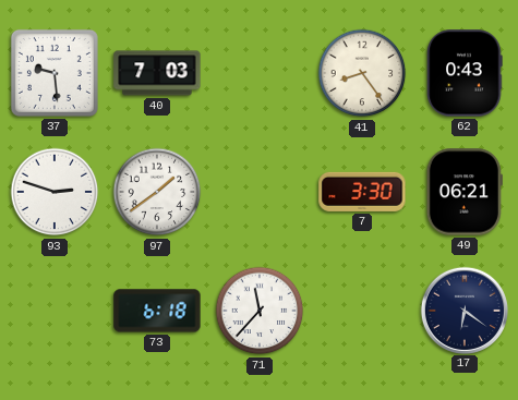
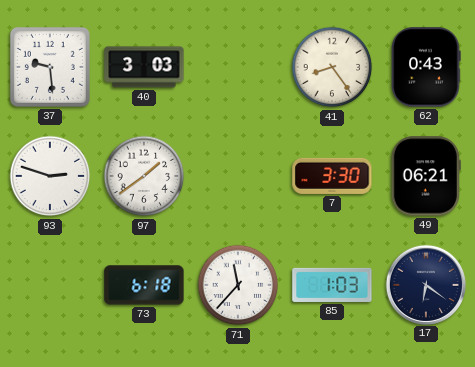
40: 7:03 -> 3:03 (144, 67)
85: none -> 1:03 (332, 285)
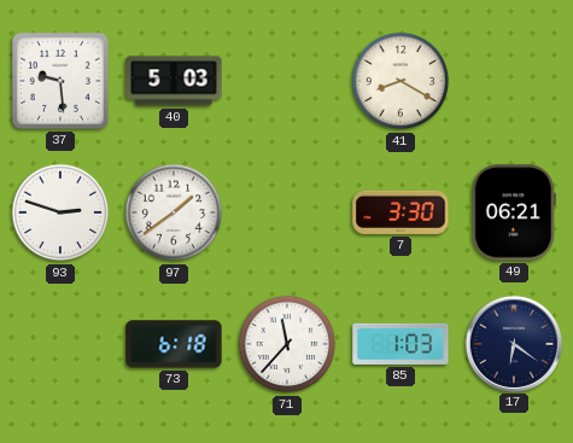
40: 3:03 -> 5:03 (174, 81)
41: 8:24 -> 8:20 (400, 81)
62: 0:43 -> none (426, 67)
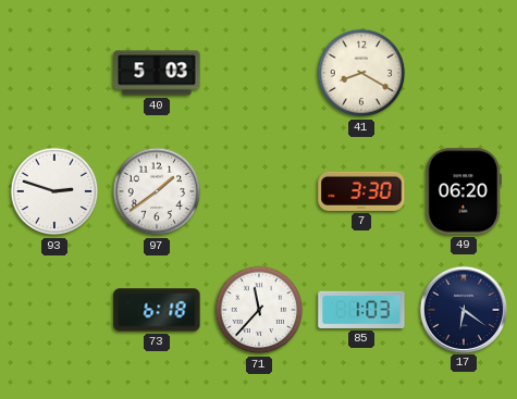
37: 9:29 -> none (60, 81)
49: 06:21 -> 06:20 (464, 191)
